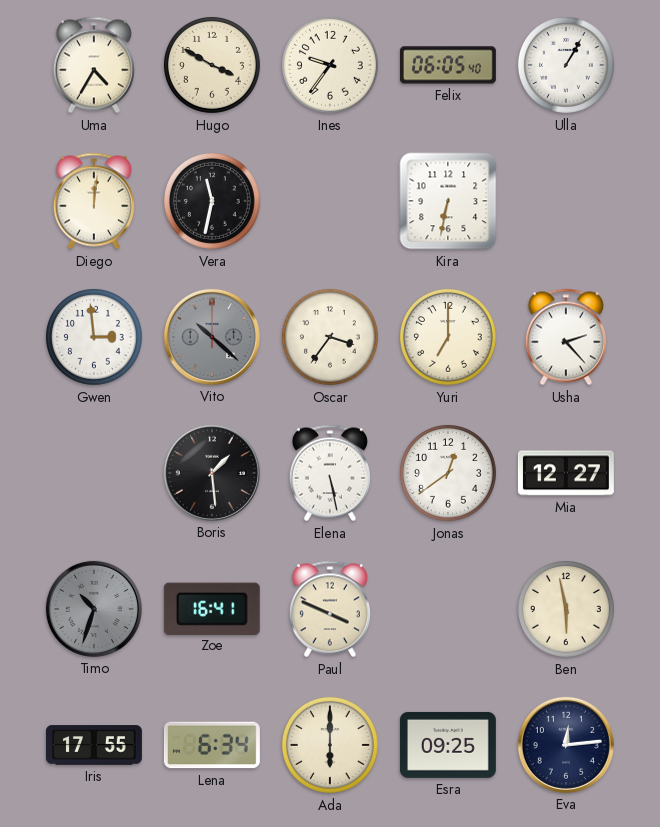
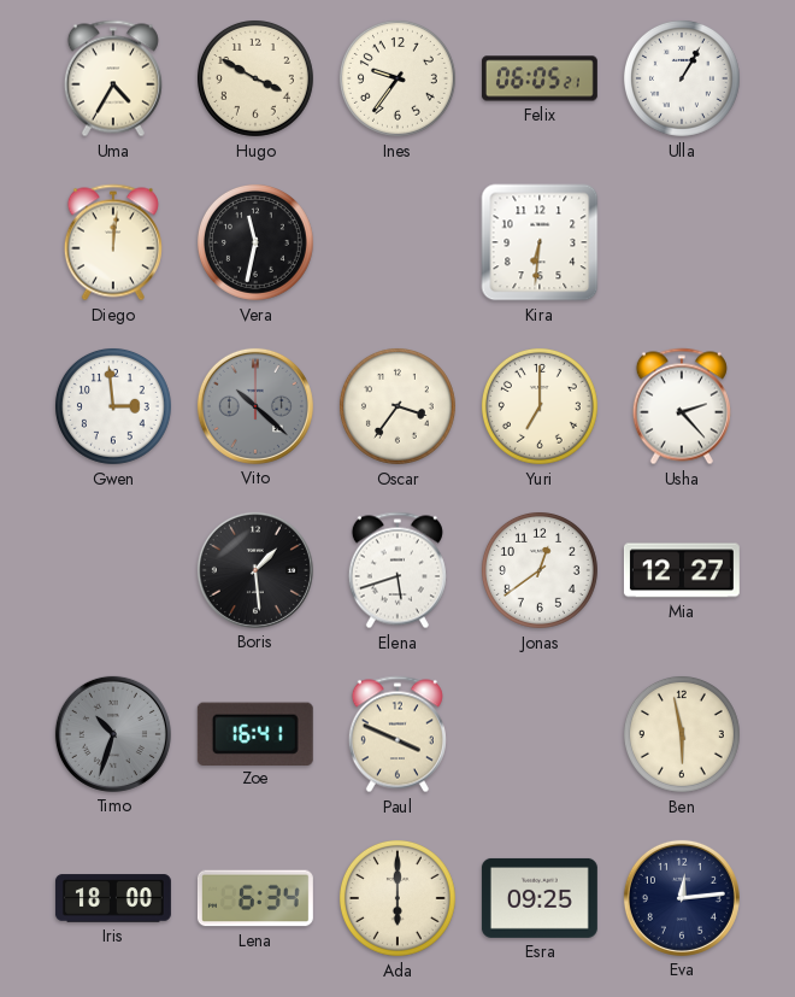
Felix: 06:05:40 -> 06:05:21 (540, 78)
Kira: 6:32 -> 6:31 (540, 242)
Elena: 5:28 -> 5:42 (397, 570)
Iris: 17:55 -> 18:00 (113, 898)
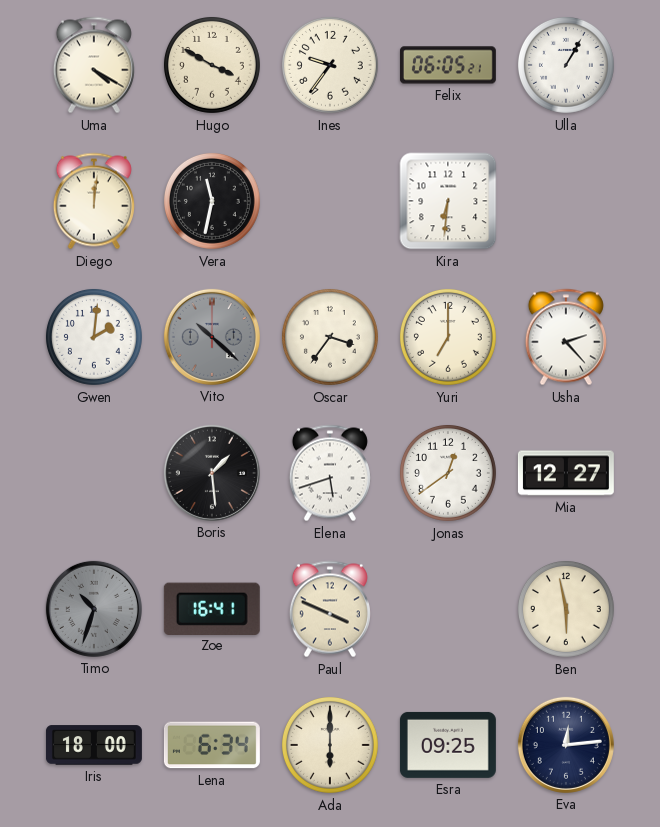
Uma: 4:35 -> 4:20 (94, 65)
Gwen: 2:59 -> 2:01 (94, 337)
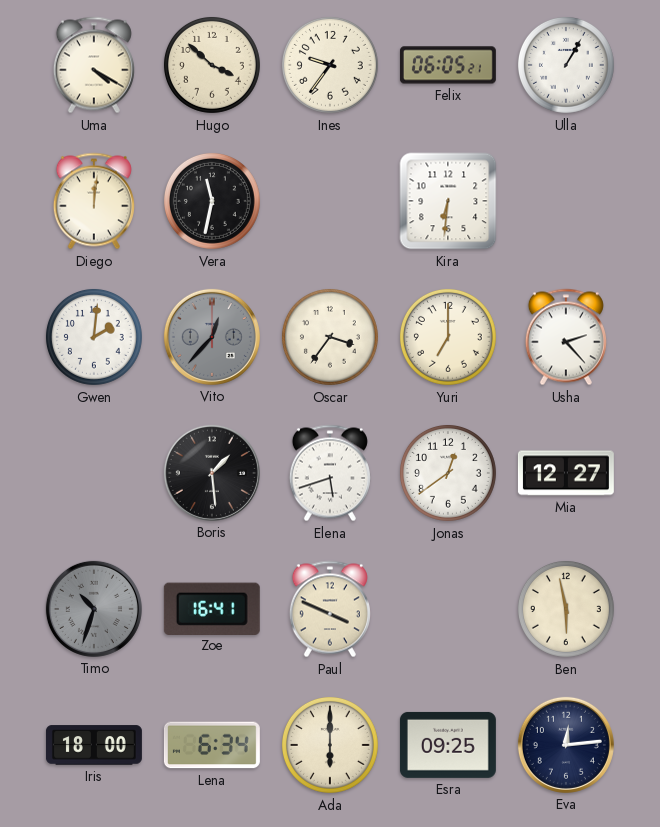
Hugo: 3:50 -> 3:52 (212, 65)
Vito: 10:22 -> 12:37 (212, 337)
